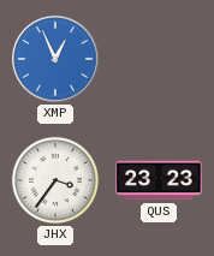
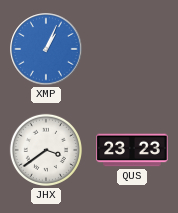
XMP: 12:56 -> 1:04 (46, 49)
JHX: 3:36 -> 3:39 (46, 150)
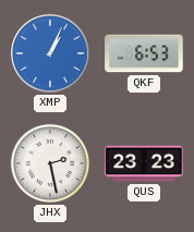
QKF: none -> 6:53 (144, 53)
JHX: 3:39 -> 2:28 (50, 163)
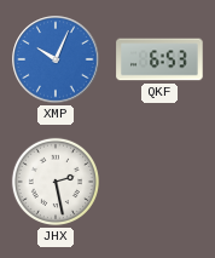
XMP: 1:04 -> 10:04 (56, 59)
QUS: 23:23 -> none (144, 163)
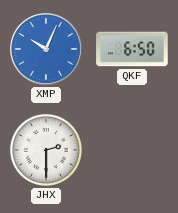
QKF: 6:53 -> 6:50 (132, 49)
JHX: 2:28 -> 2:30 (46, 150)
